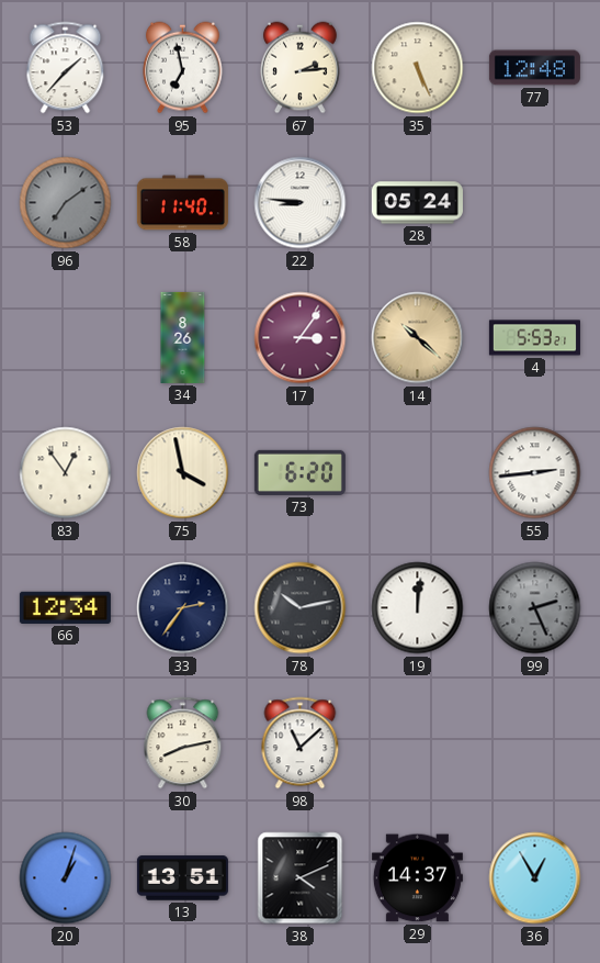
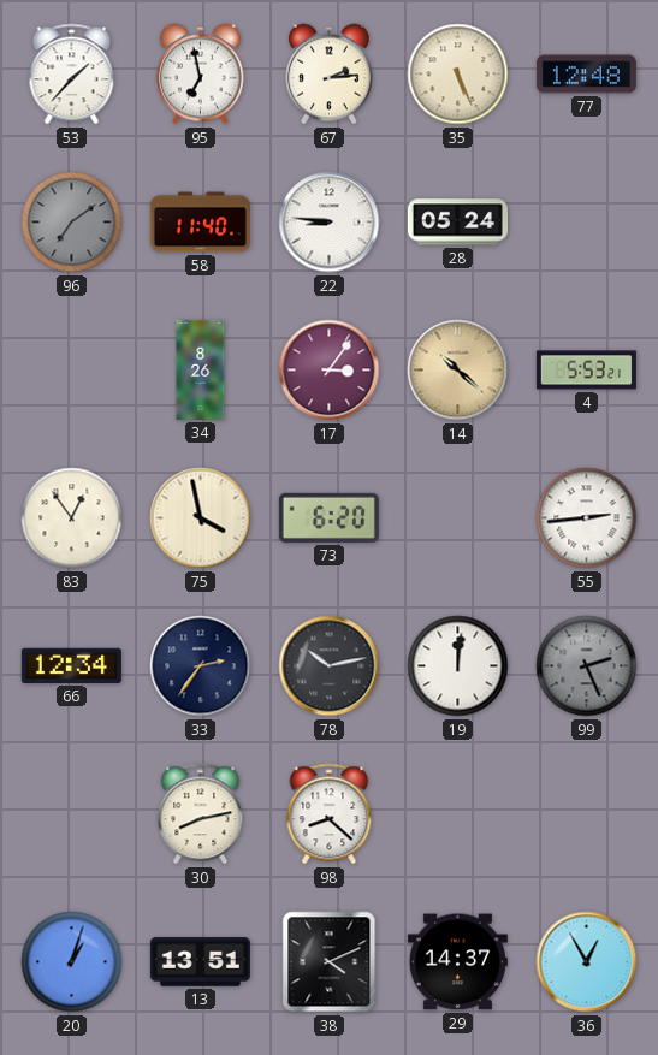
98: 11:08 -> 8:22 (330, 814)
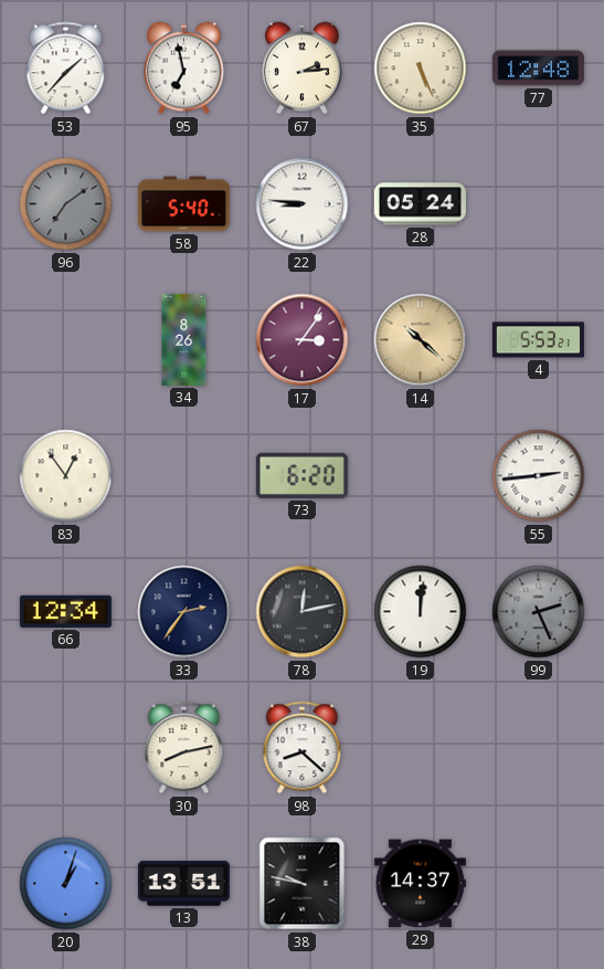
58: 11:40 -> 5:40 (183, 204)
75: 3:58 -> none (201, 518)
78: 10:13 -> 12:13 (303, 612)
38: 4:11 -> 9:47 (303, 884)
36: 12:55 -> none (587, 962)
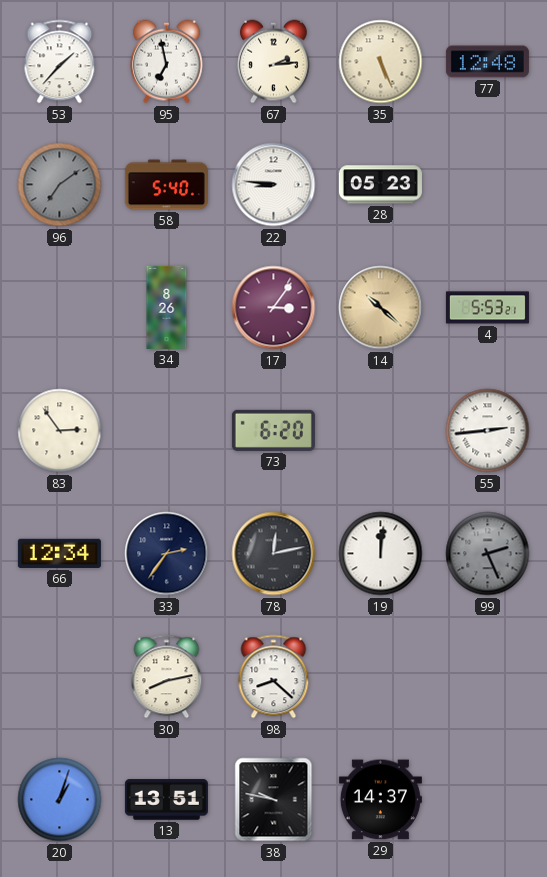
28: 05:24 -> 05:23 (380, 185)
83: 12:54 -> 2:54 (60, 431)
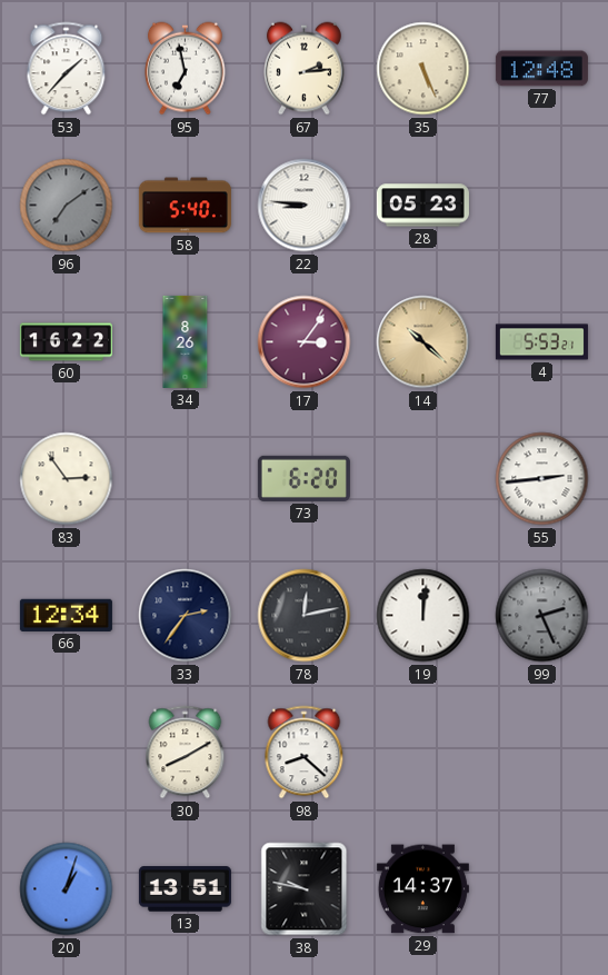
60: none -> 16:22 (66, 342)
30: 8:13 -> 8:10 (186, 753)
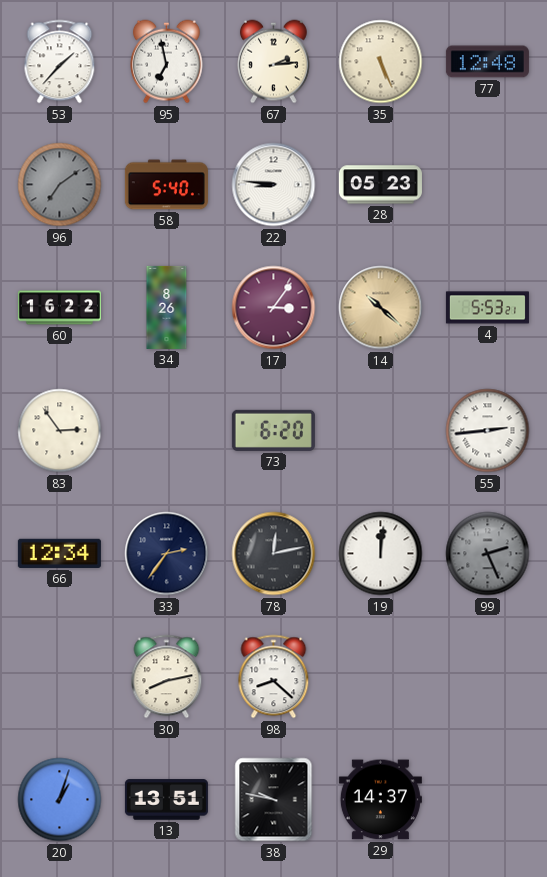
30: 8:10 -> 8:13 (167, 677)
